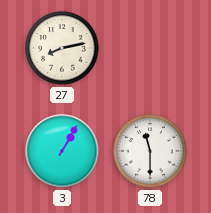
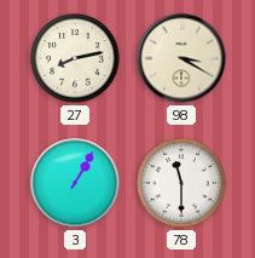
98: none -> 3:20 (181, 58)
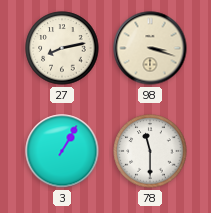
98: 3:20 -> 3:18 (150, 48)
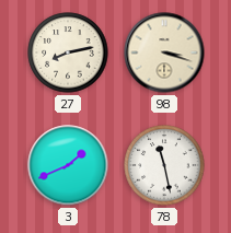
3: 1:05 -> 1:41 (68, 165)
78: 11:30 -> 11:28 (164, 165)
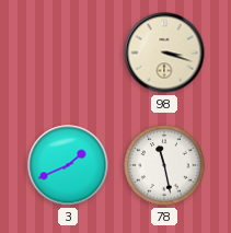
27: 8:13 -> none (68, 53)
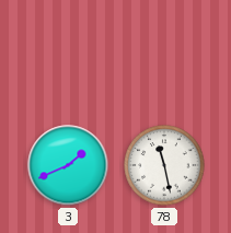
98: 3:18 -> none (164, 53)
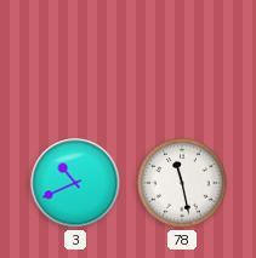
3: 1:41 -> 10:41 (75, 183)
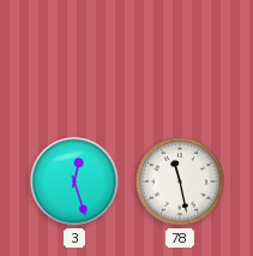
3: 10:41 -> 12:27 (74, 181)
